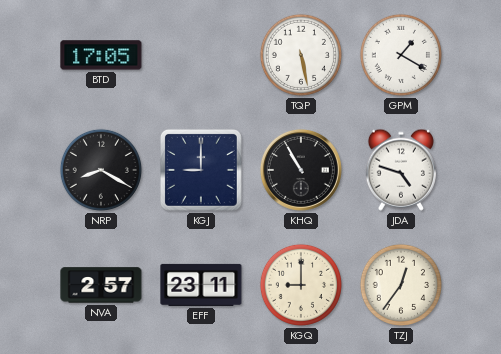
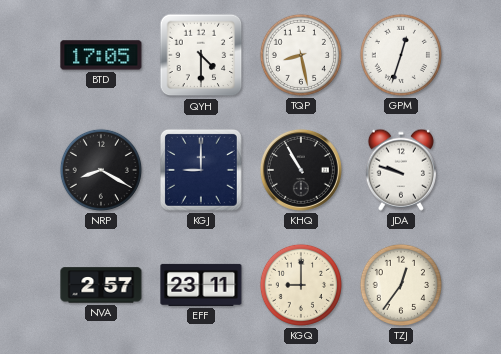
QYH: none -> 4:30 (201, 55)
TQP: 5:28 -> 8:28 (301, 55)
GPM: 1:20 -> 12:33 (401, 55)
JDA: 4:48 -> 9:48 (401, 170)
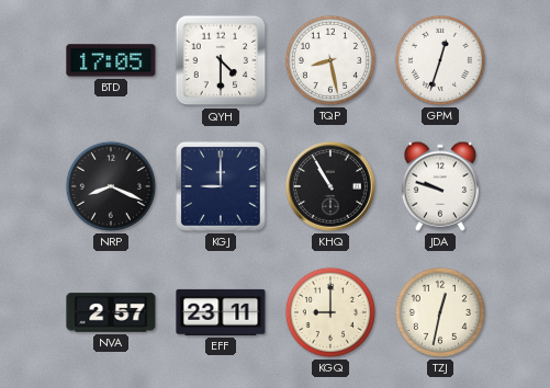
NRP: 8:20 -> 8:19 (111, 186)
TZJ: 12:36 -> 12:32 (440, 312)
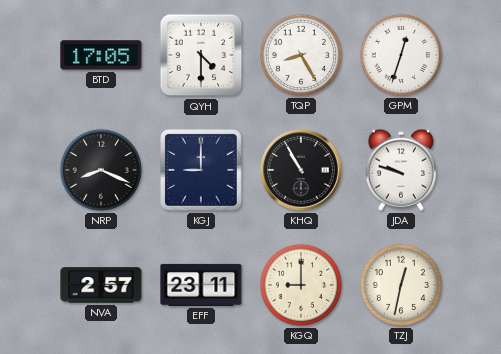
TQP: 8:28 -> 8:25 (301, 55)
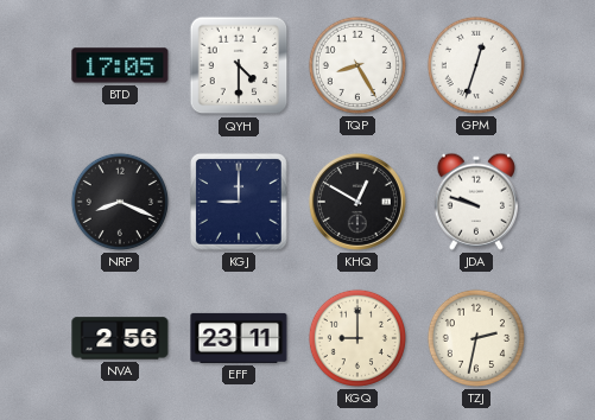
KHQ: 10:55 -> 12:50 (357, 202)
NVA: 2:57 -> 2:56 (120, 338)
TZJ: 12:32 -> 2:32 (476, 338)
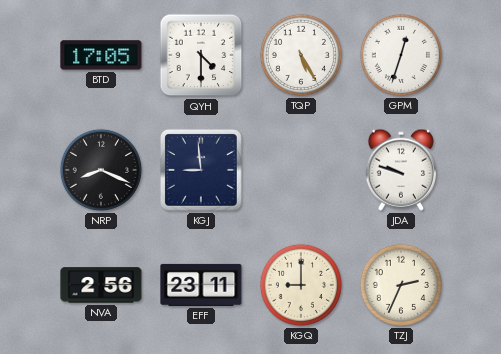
TQP: 8:25 -> 5:25 (301, 55)
KGJ: 9:00 -> 8:59 (201, 170)
KHQ: 12:50 -> none (357, 202)
TZJ: 2:32 -> 2:34 (401, 285)
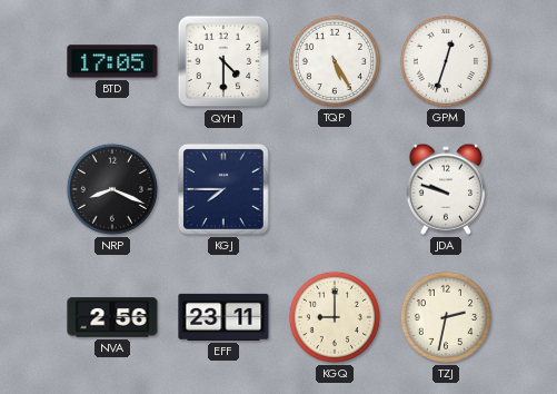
KGJ: 8:59 -> 7:45 (223, 189)
TZJ: 2:34 -> 2:32 (446, 317)
